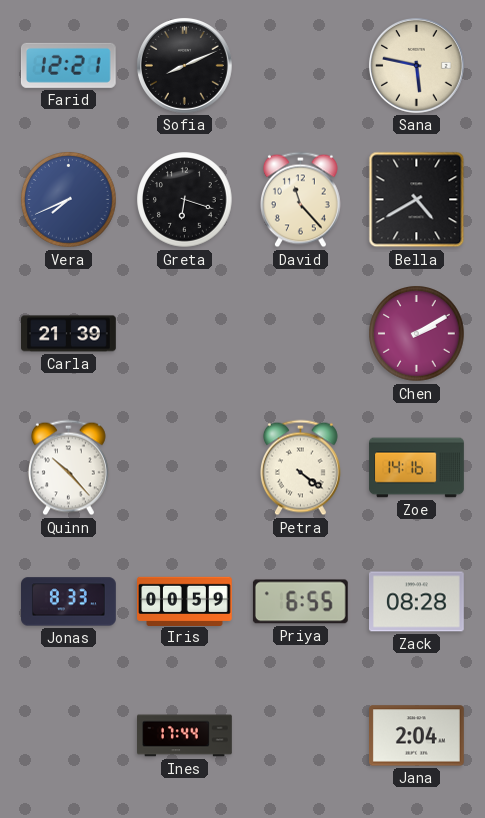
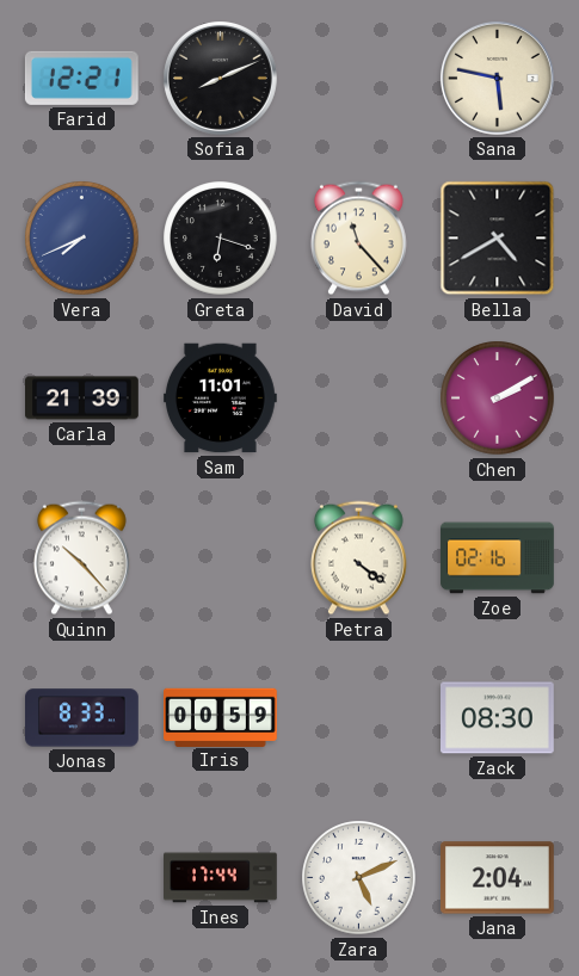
Sam: none -> 11:01 (221, 399)
Zoe: 14:16 -> 02:16 (498, 558)
Priya: 6:55 -> none (300, 602)
Zack: 08:28 -> 08:30 (498, 718)
Zara: none -> 5:11 (359, 878)
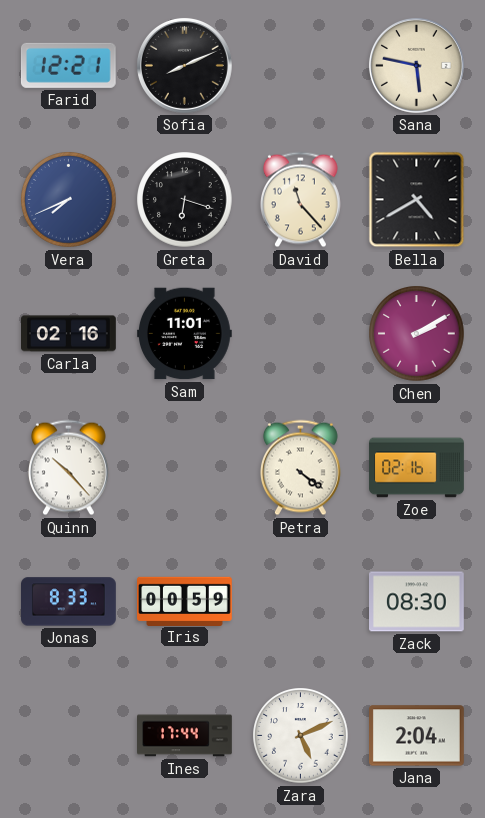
Carla: 21:39 -> 02:16 (69, 334)
